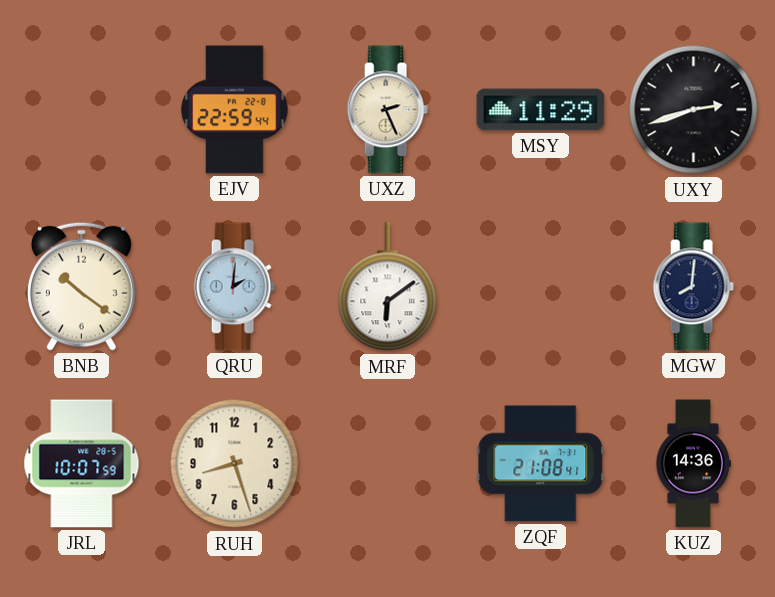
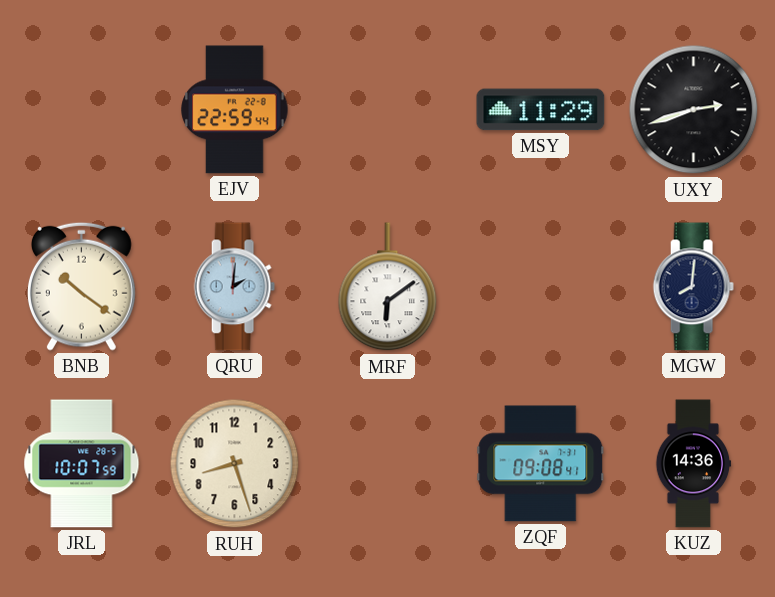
UXZ: 2:26 -> none (387, 110)
ZQF: 21:08 -> 09:08 (541, 464)
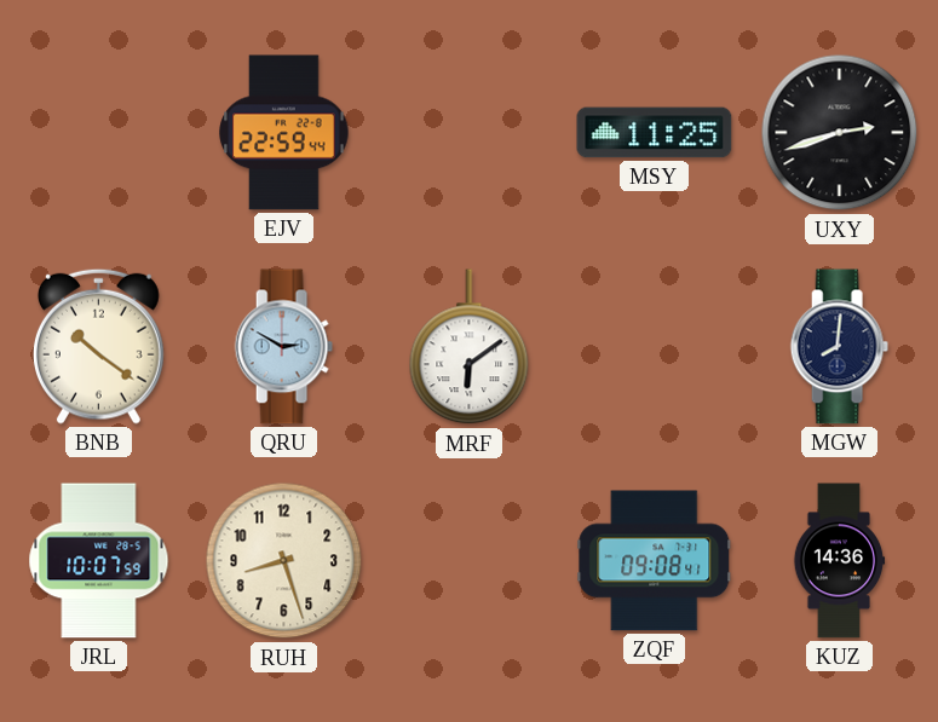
MSY: 11:29 -> 11:25 (655, 133)
QRU: 2:01 -> 2:50 (283, 347)
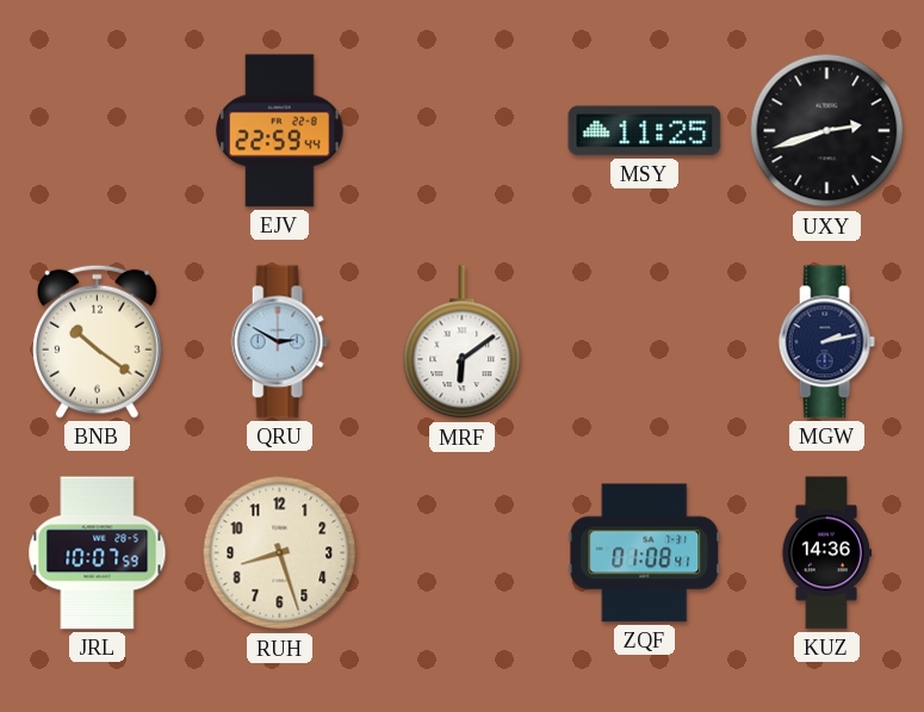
MGW: 8:01 -> 2:13 (826, 342)
ZQF: 09:08 -> 01:08 (645, 553)
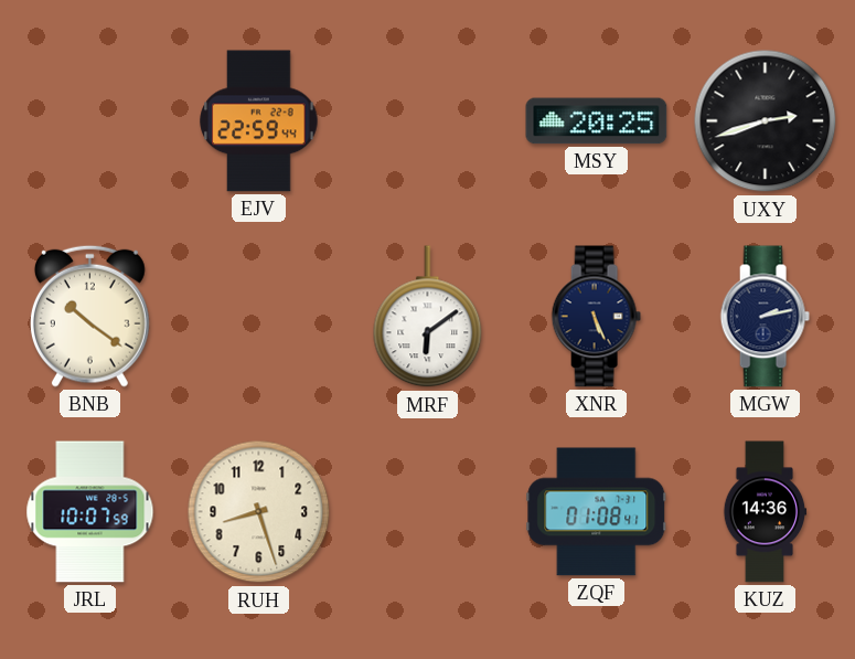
MSY: 11:25 -> 20:25 (597, 121)
QRU: 2:50 -> none (279, 342)
XNR: none -> 5:26 (596, 317)
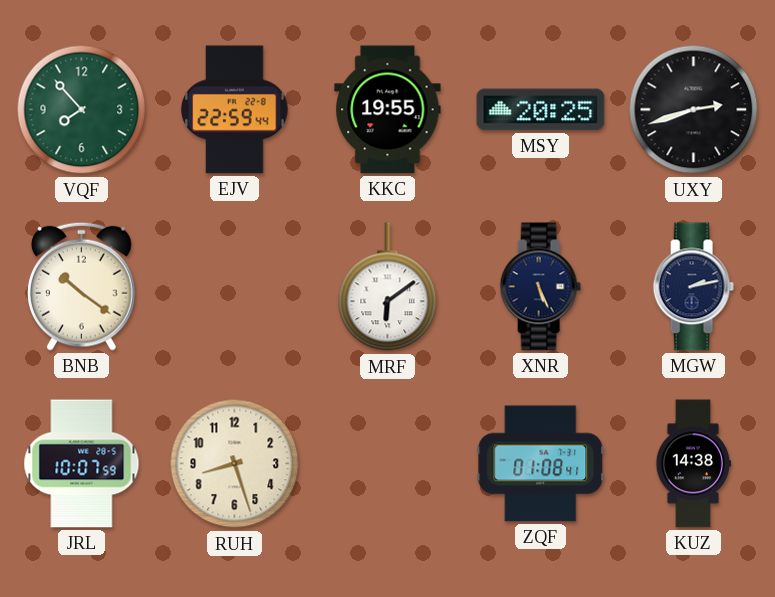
VQF: none -> 7:53 (82, 110)
KKC: none -> 19:55 (388, 110)
KUZ: 14:36 -> 14:38 (693, 464)
